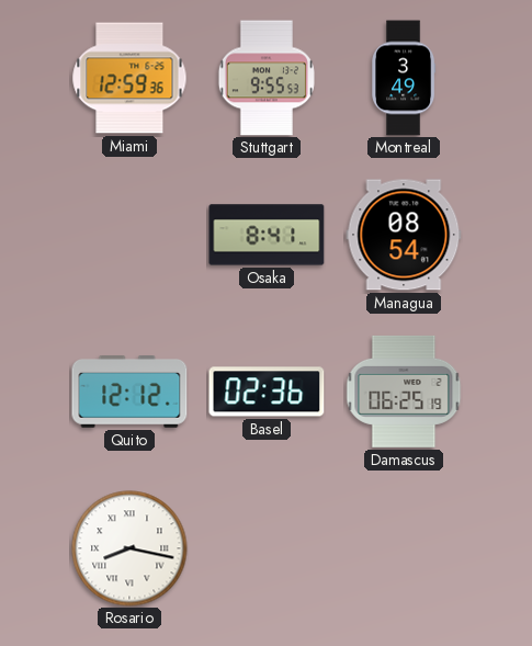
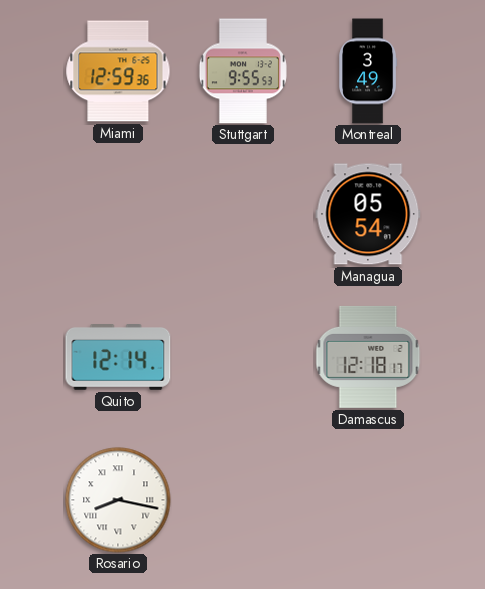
Osaka: 8:41 -> none (267, 235)
Managua: 08:54 -> 05:54 (368, 214)
Quito: 12:12 -> 12:14 (118, 358)
Basel: 02:36 -> none (267, 392)
Damascus: 06:25 -> 12:18 (368, 357)
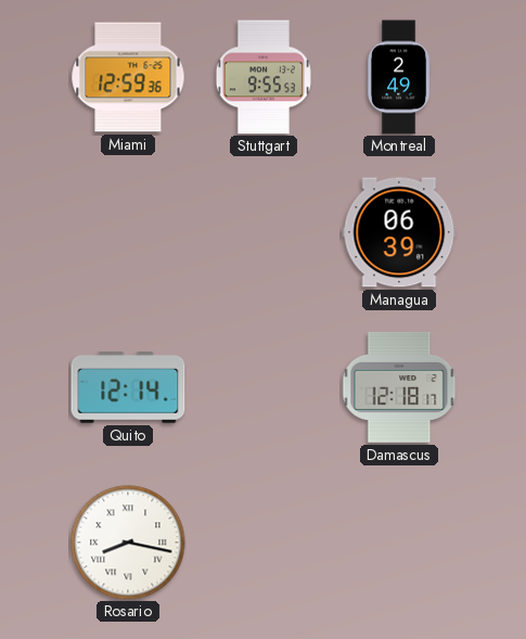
Montreal: 3:49 -> 2:49 (399, 77)
Managua: 05:54 -> 06:39 (399, 232)
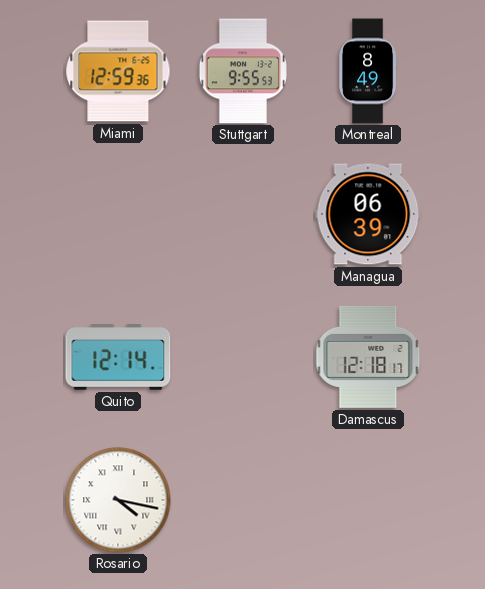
Montreal: 2:49 -> 8:49 (368, 71)
Rosario: 8:17 -> 4:17 (118, 500)
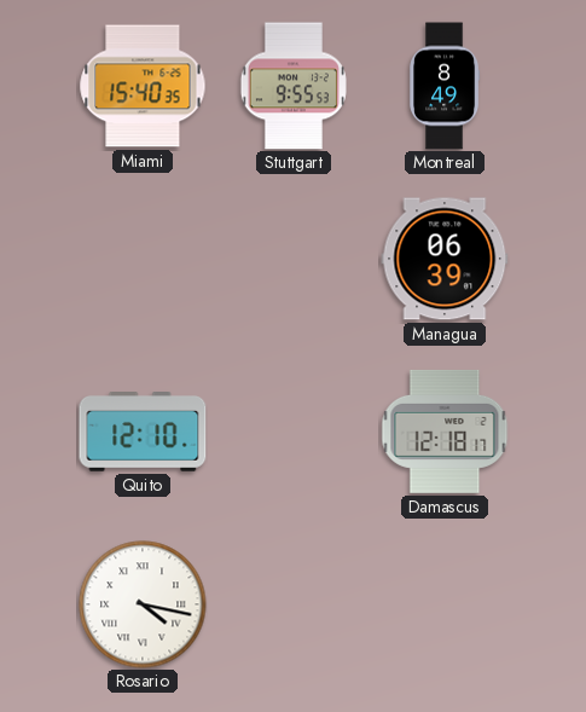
Miami: 12:59 -> 15:40 (143, 86)
Quito: 12:14 -> 12:10 (143, 433)
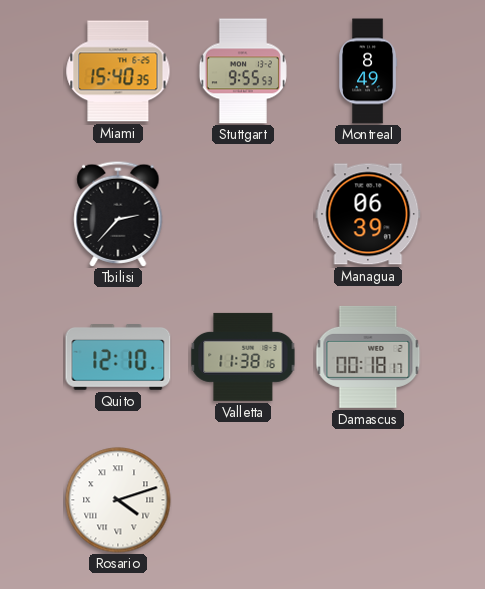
Tbilisi: none -> 2:37 (118, 214)
Valletta: none -> 11:38 (243, 357)
Damascus: 12:18 -> 00:18 (368, 357)
Rosario: 4:17 -> 4:12 (118, 500)
